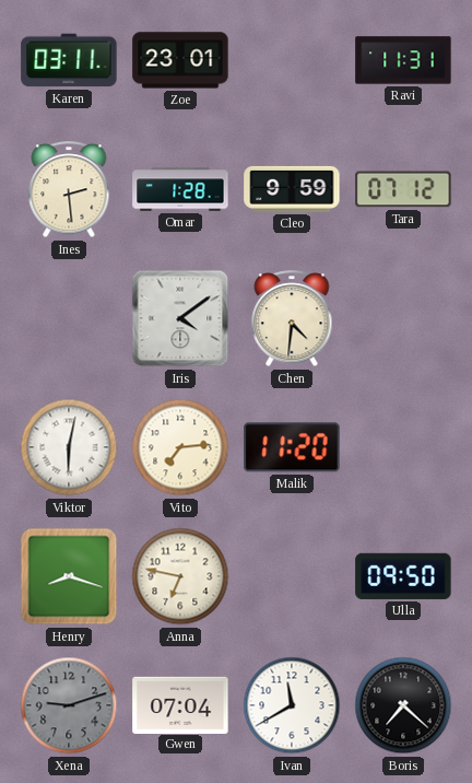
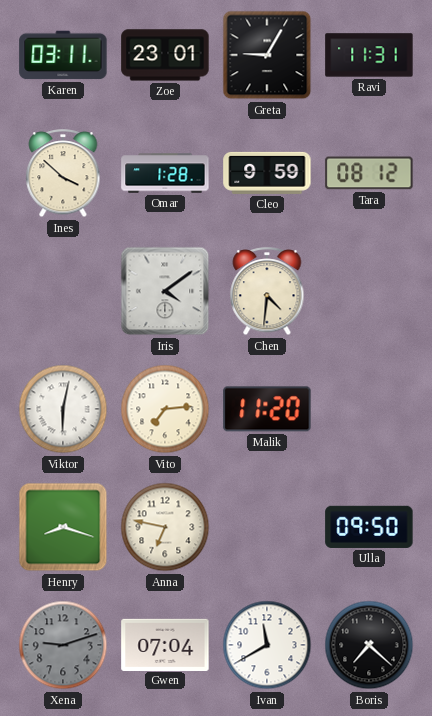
Greta: none -> 9:05 (267, 55)
Ines: 2:29 -> 3:52 (63, 174)
Tara: 07:12 -> 08:12 (369, 173)
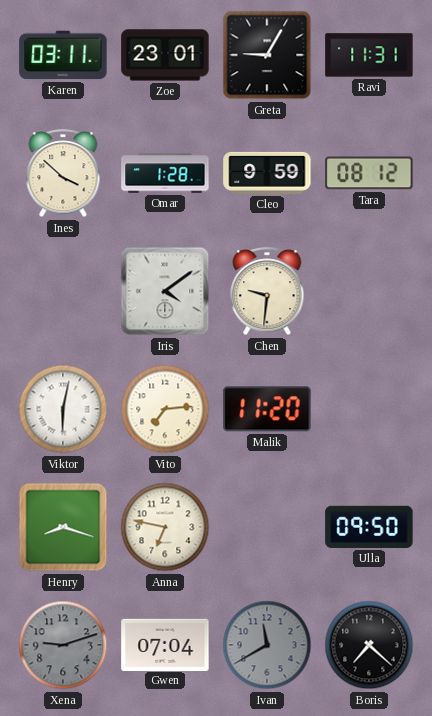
Chen: 4:31 -> 9:31 (267, 292)
Ivan dial: white -> grey (267, 645)
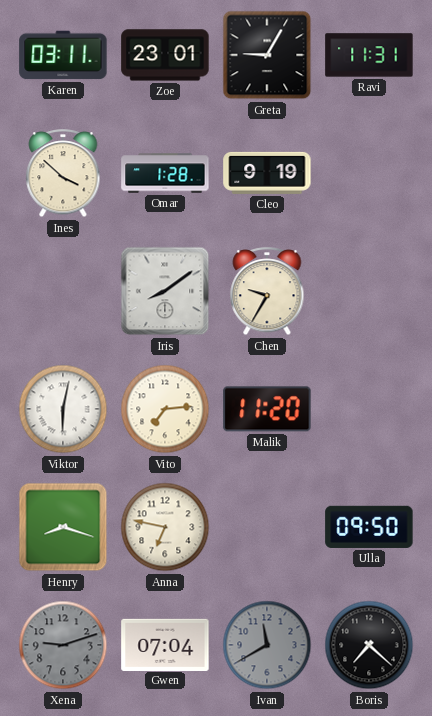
Cleo: 9:59 -> 9:19 (267, 173)
Tara: 08:12 -> none (369, 173)
Iris: 4:09 -> 8:09 (165, 291)
Chen: 9:31 -> 9:35 (267, 292)
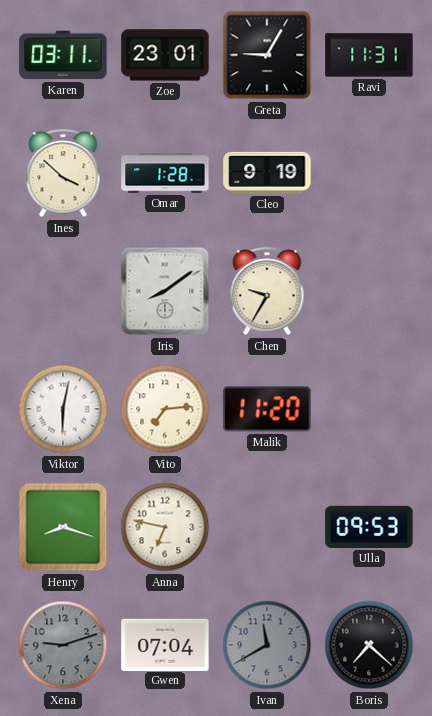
Ulla: 09:50 -> 09:53 (369, 527)
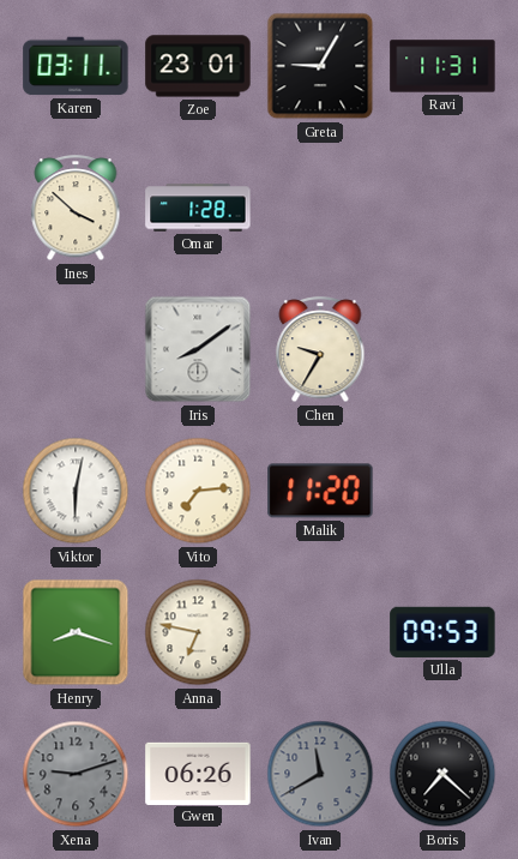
Cleo: 9:19 -> none (267, 173)
Gwen: 07:04 -> 06:26 (198, 773)
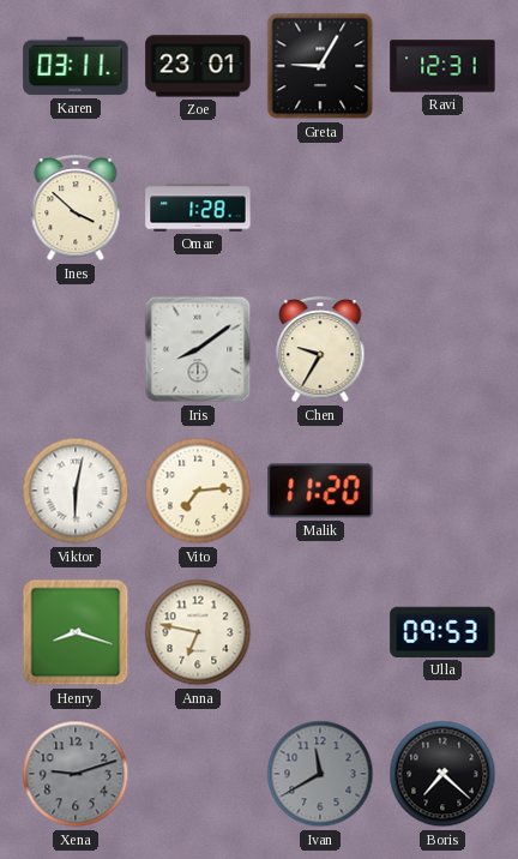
Ravi: 11:31 -> 12:31 (442, 66)
Gwen: 06:26 -> none (198, 773)
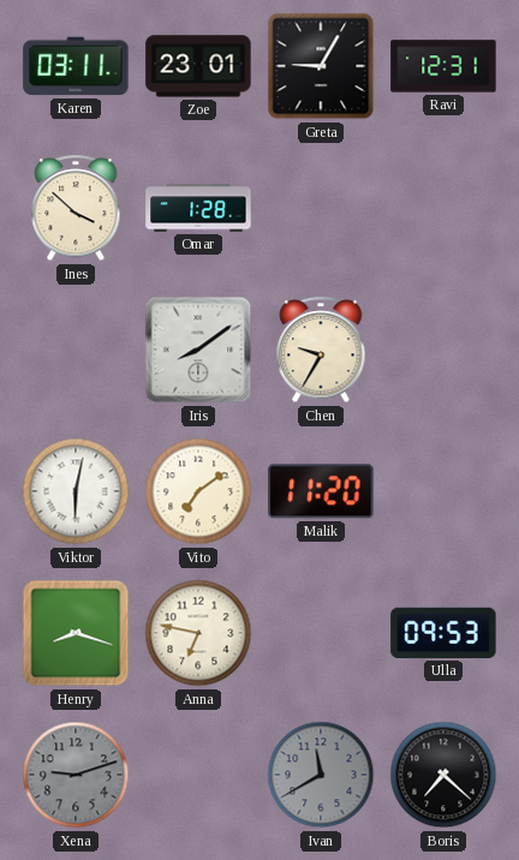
Vito: 7:14 -> 7:09 (198, 491)
